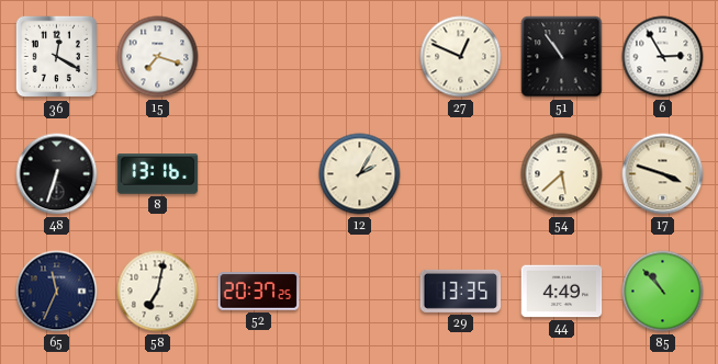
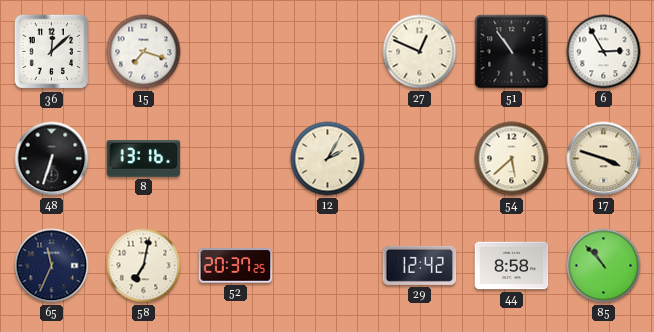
36: 12:20 -> 12:08 (52, 52)
29: 13:35 -> 12:42 (420, 265)
44: 4:49 -> 8:58 (512, 266)
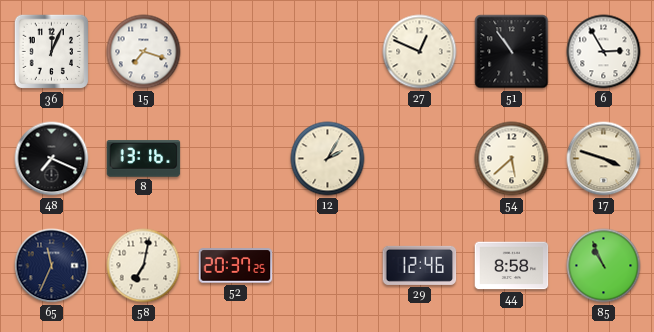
36: 12:08 -> 12:04 (52, 52)
48: 6:33 -> 7:19 (52, 159)
29: 12:42 -> 12:46 (420, 265)
85: 10:53 -> 10:56 (604, 266)
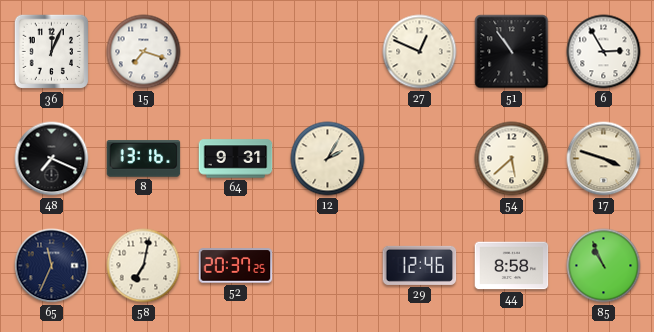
64: none -> 9:31 (236, 159)
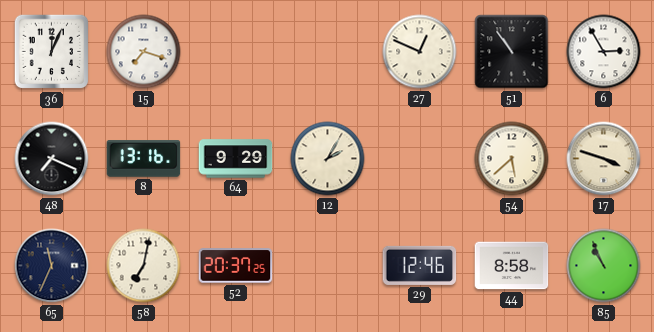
64: 9:31 -> 9:29 (236, 159)
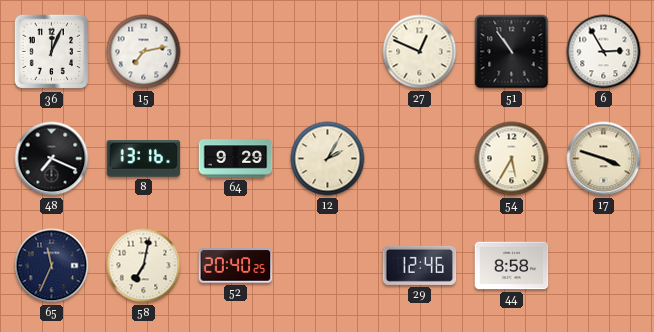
15: 7:18 -> 7:13 (144, 52)
54: 5:38 -> 5:35 (512, 159)
52: 20:37 -> 20:40 (236, 266)
85: 10:56 -> none (604, 266)
